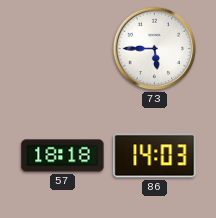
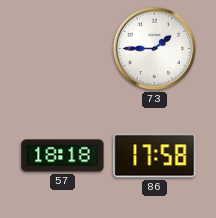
73: 5:45 -> 1:45 (155, 49)
86: 14:03 -> 17:58 (155, 156)
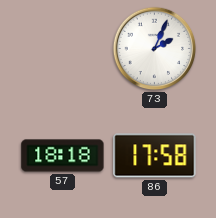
73: 1:45 -> 2:04 (155, 49)
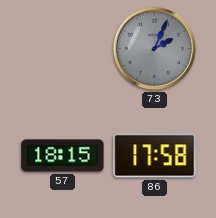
73 dial: white -> grey (155, 49)
57: 18:18 -> 18:15 (63, 156)
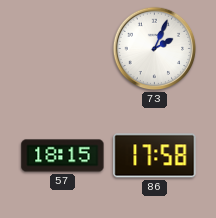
73 dial: grey -> white (155, 49)
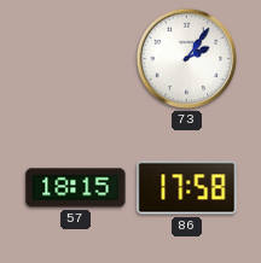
73: 2:04 -> 2:06 (187, 59)
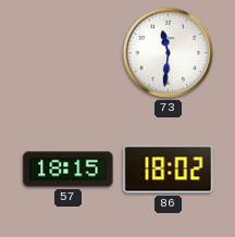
73: 2:06 -> 11:31 (169, 53)
86: 17:58 -> 18:02 (169, 170)
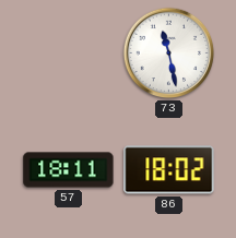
73: 11:31 -> 11:28 (169, 53)
57: 18:15 -> 18:11 (69, 170)
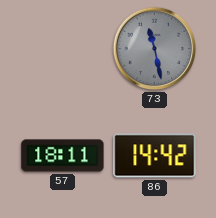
73 dial: white -> grey (155, 49)
86: 18:02 -> 14:42 (155, 156)
